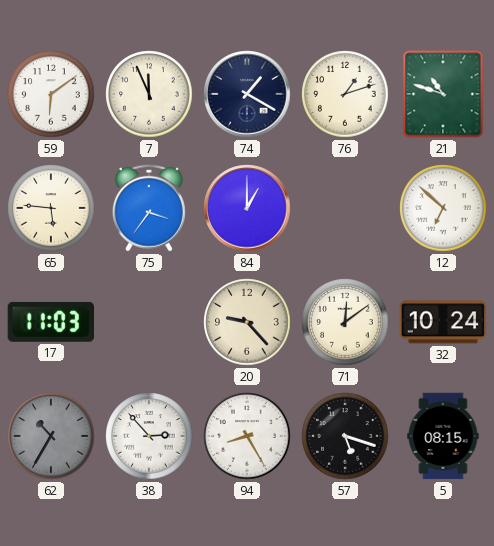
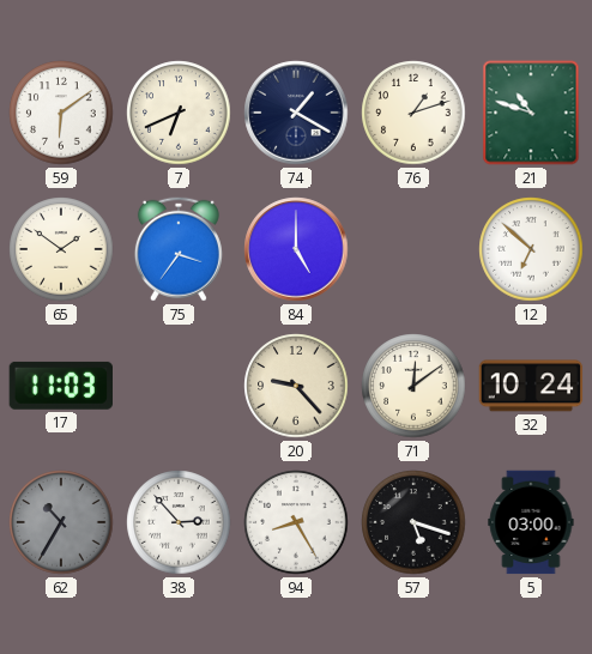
7: 11:56 -> 6:41 (179, 113)
65: 5:46 -> 1:51 (61, 249)
84: 1:00 -> 5:00 (296, 249)
5: 08:15 -> 03:00 (531, 522)
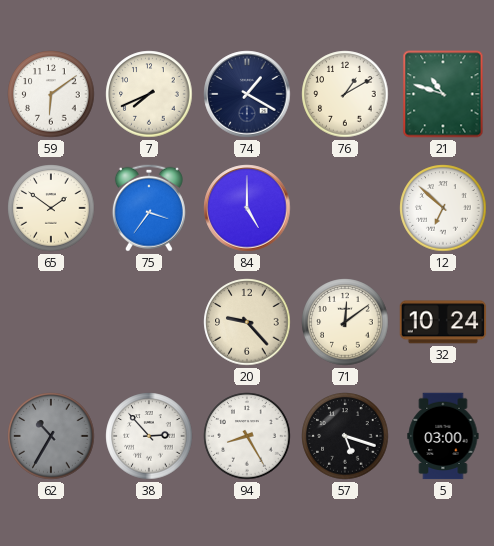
7: 6:41 -> 7:41 (149, 94)
76: 1:12 -> 1:10 (345, 94)
17: 11:03 -> none (60, 386)
